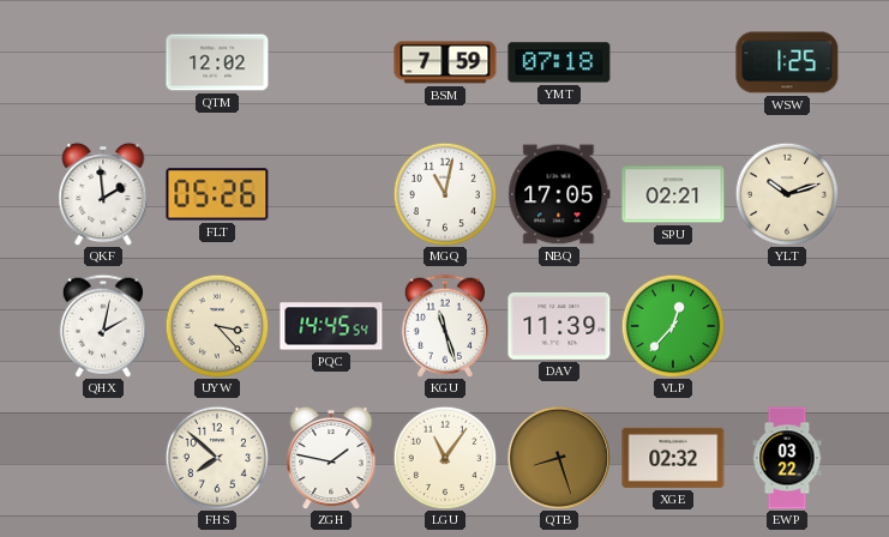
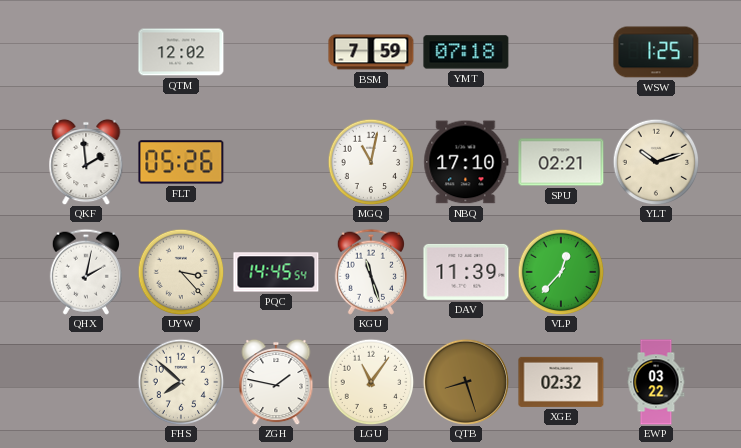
NBQ: 17:05 -> 17:10 (466, 162)
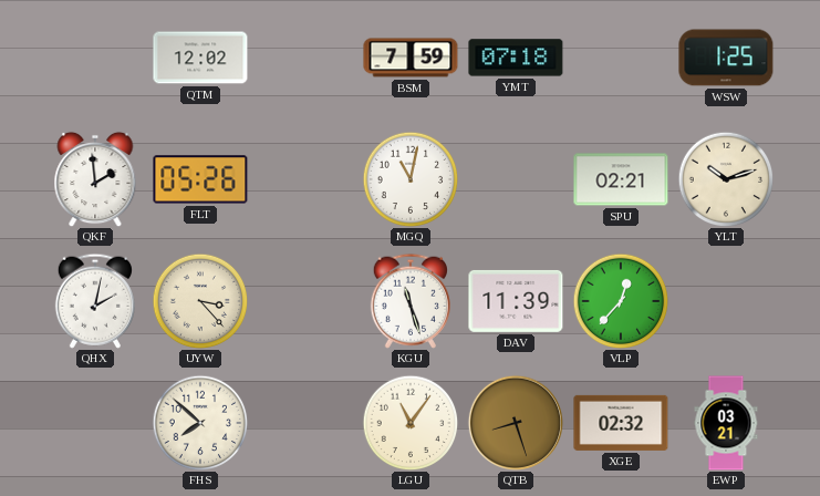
NBQ: 17:10 -> none (466, 162)
PQC: 14:45 -> none (276, 272)
ZGH: 1:47 -> none (276, 382)
EWP: 03:22 -> 03:21 (726, 423)
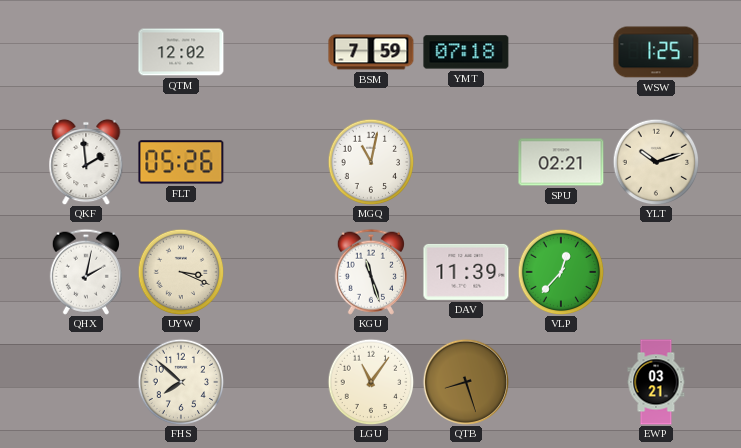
UYW: 3:23 -> 3:19 (181, 272)
XGE: 02:32 -> none (621, 423)
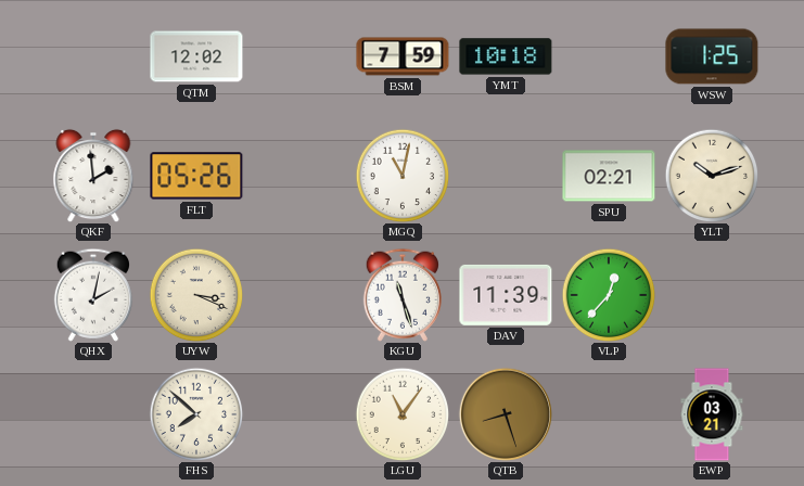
YMT: 07:18 -> 10:18 (506, 56)
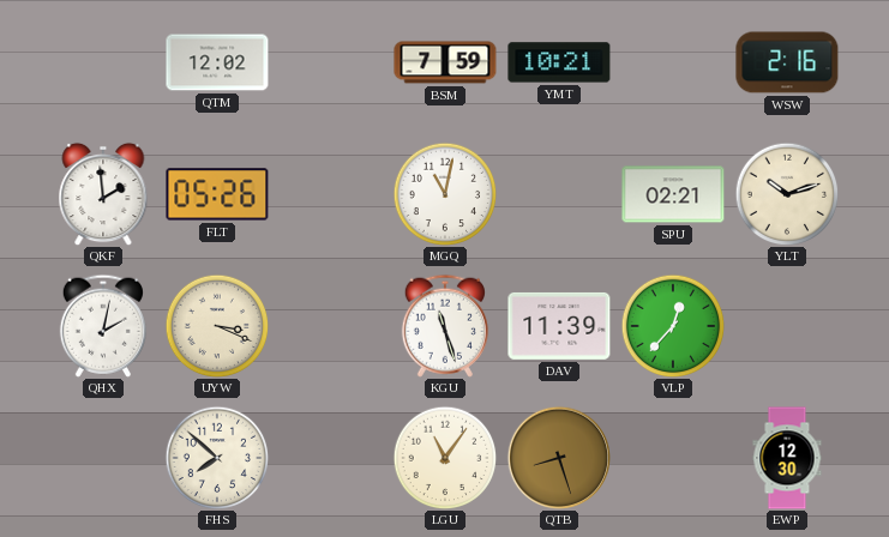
YMT: 10:18 -> 10:21 (559, 62)
WSW: 1:25 -> 2:16 (787, 62)
EWP: 03:21 -> 12:30 (787, 458)
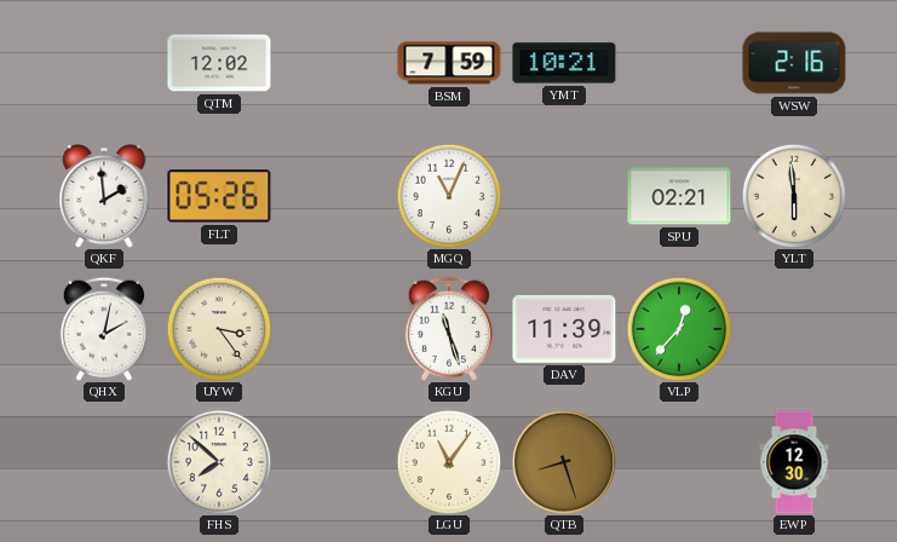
MGQ: 11:02 -> 11:04 (449, 196)
YLT: 10:12 -> 5:59 (794, 196)
UYW: 3:19 -> 3:24 (219, 329)
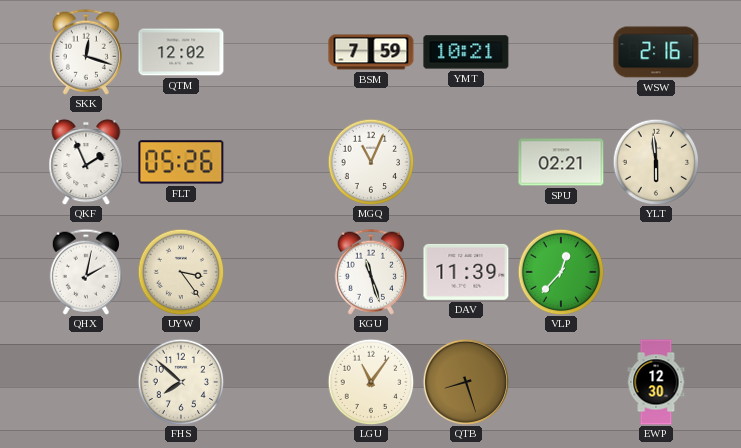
SKK: none -> 12:18 (86, 52)
QKF: 1:59 -> 1:56 (86, 162)
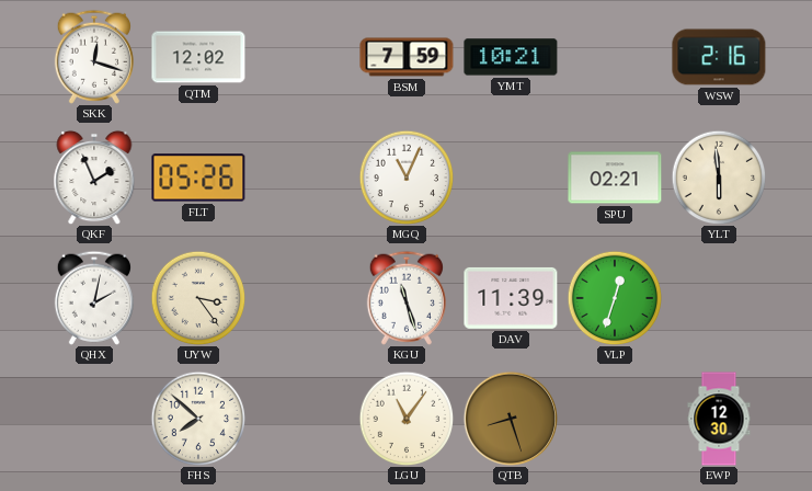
VLP: 12:37 -> 12:33 (615, 298)
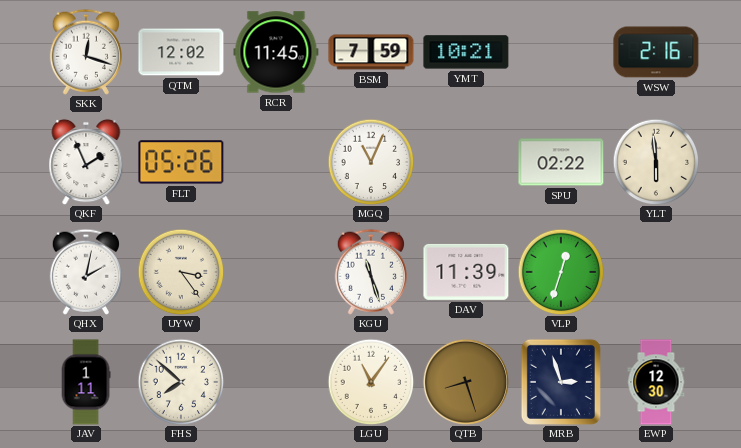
RCR: none -> 11:45 (276, 52)
SPU: 02:21 -> 02:22 (561, 162)
JAV: none -> 1:11 (86, 382)
MRB: none -> 2:57 (561, 382)
